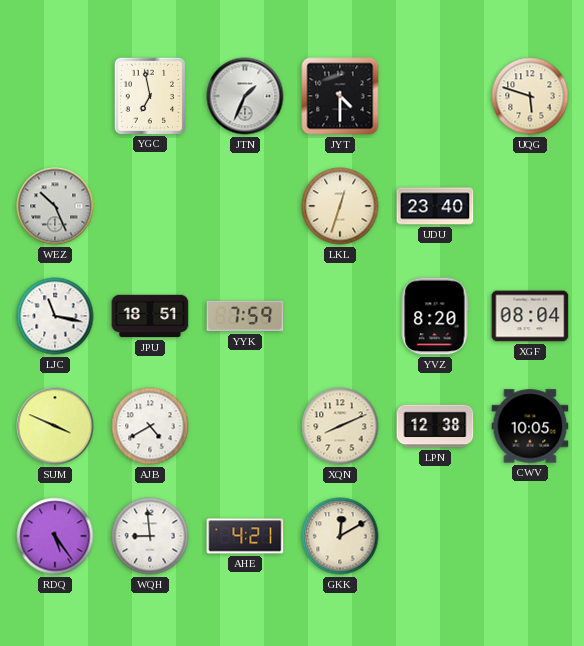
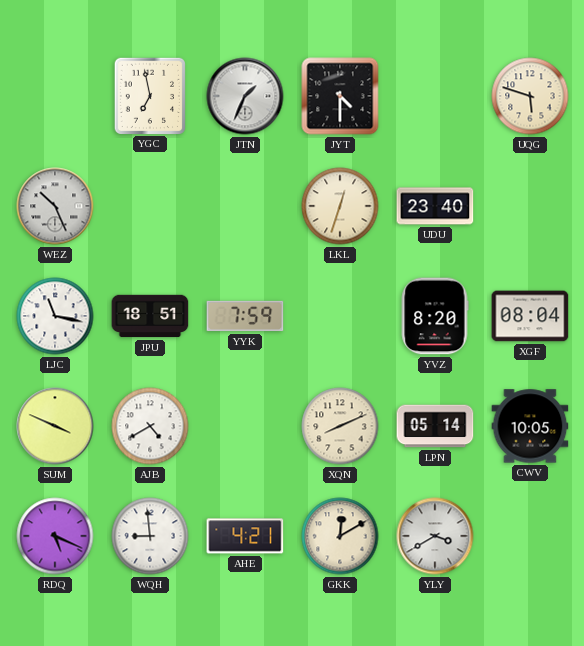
LPN: 12:38 -> 05:14 (435, 426)
RDQ: 5:24 -> 5:19 (55, 536)
YLY: none -> 3:40 (435, 536)
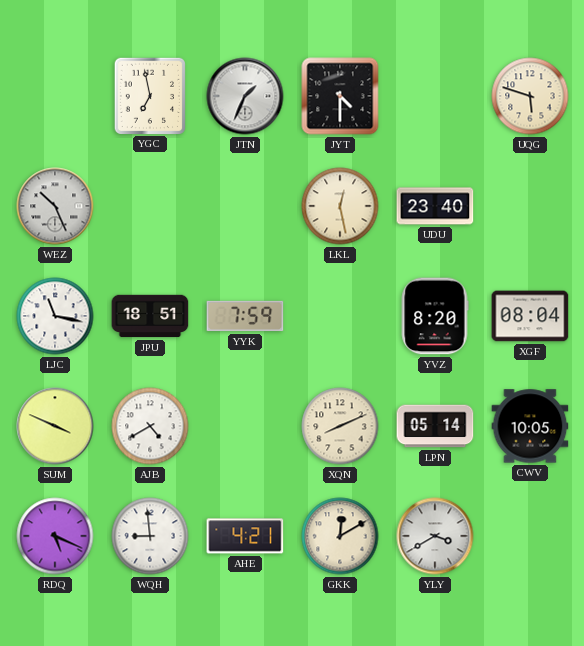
LKL: 12:33 -> 12:28 (340, 206)
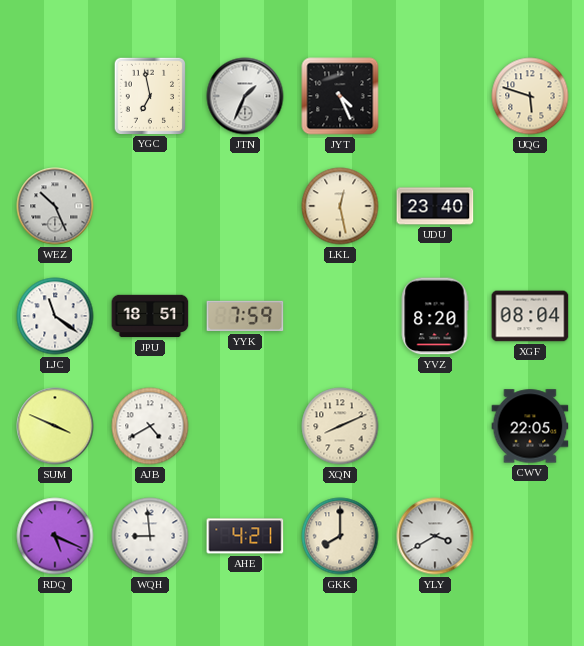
JYT: 4:30 -> 4:26 (340, 96)
LJC: 11:17 -> 11:21 (55, 316)
LPN: 05:14 -> none (435, 426)
CWV: 10:05 -> 22:05 (530, 426)
GKK: 12:10 -> 8:00 (340, 536)
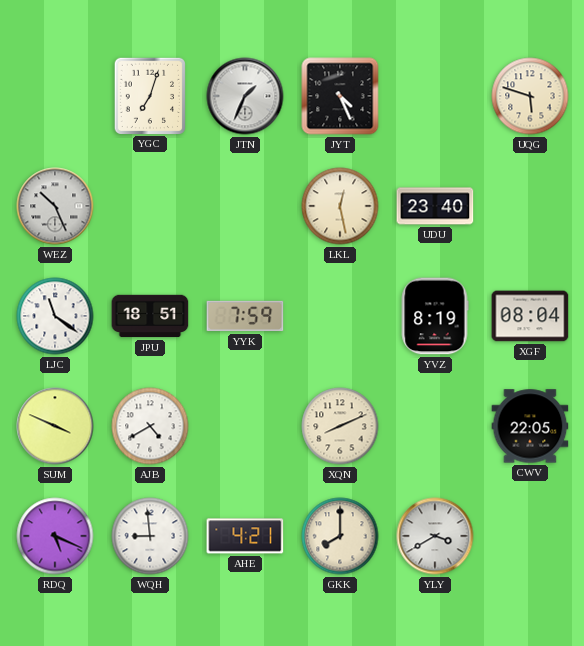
YGC: 6:58 -> 7:03 (149, 95)
YVZ: 8:20 -> 8:19 (435, 316)
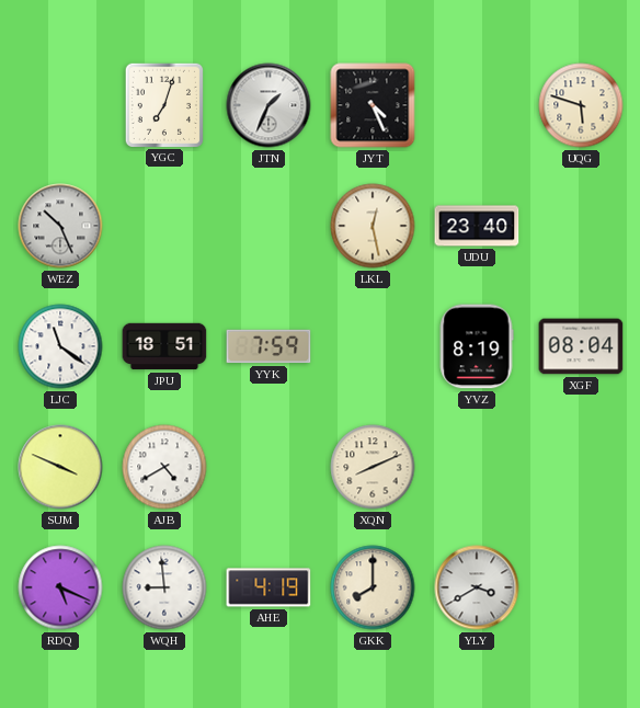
CWV: 22:05 -> none (530, 426)
AHE: 4:21 -> 4:19 (268, 587)
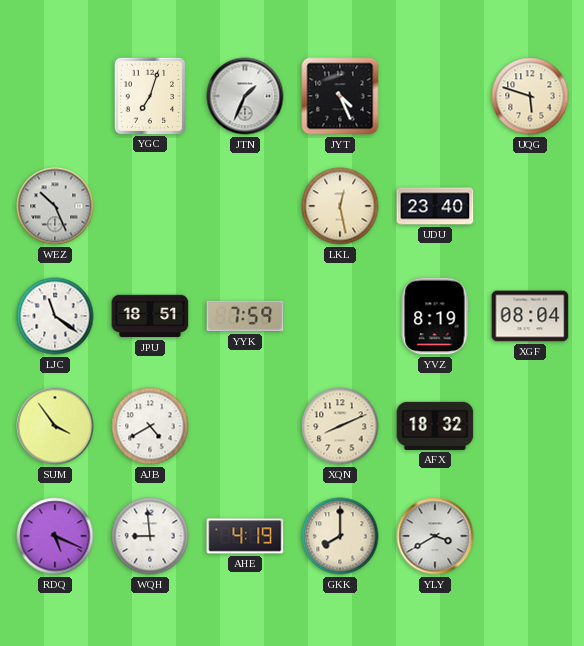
SUM: 3:49 -> 3:54 (55, 426)
AFX: none -> 18:32 (435, 426)
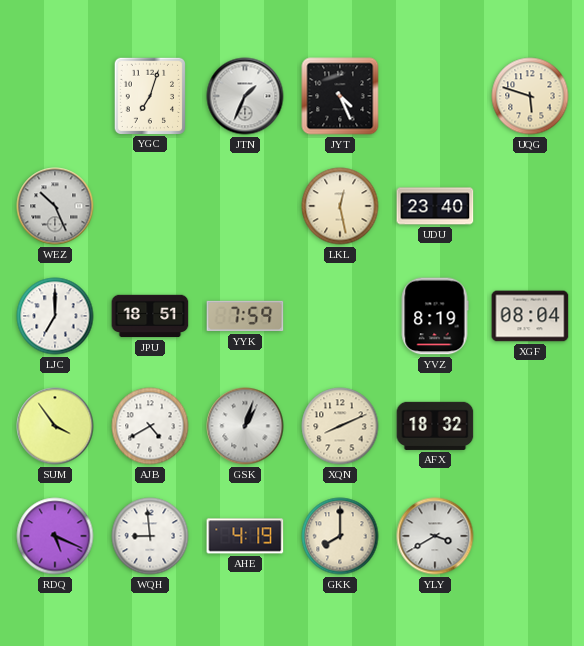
LJC: 11:21 -> 7:00 (55, 316)
GSK: none -> 1:03 (245, 426)
